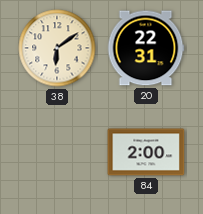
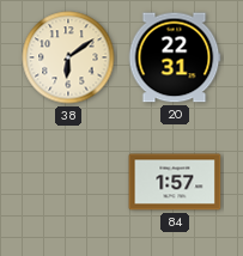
84: 2:00 -> 1:57 (175, 182)
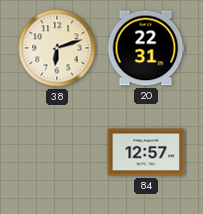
38: 6:09 -> 6:12 (57, 48)
84: 1:57 -> 12:57 (146, 152)
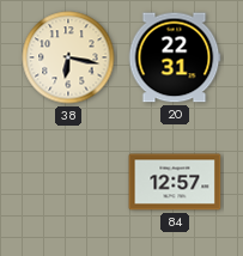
38: 6:12 -> 6:17 (68, 57)
